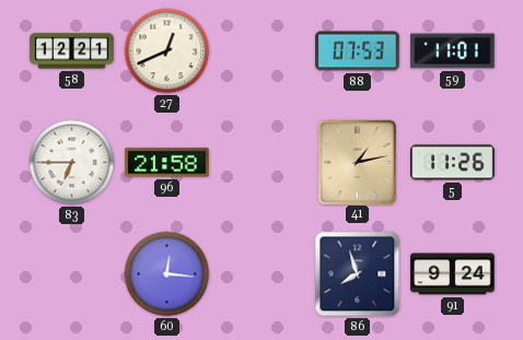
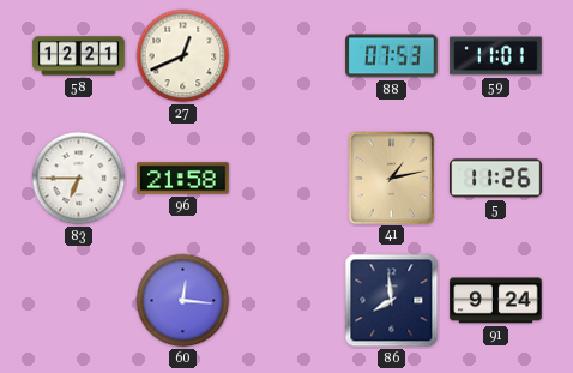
86: 7:57 -> 7:59 (392, 301)
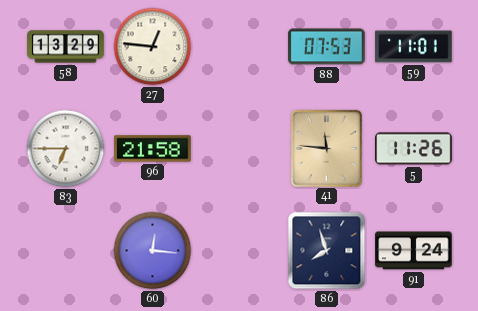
58: 12:21 -> 13:29 (66, 47)
27: 12:41 -> 12:46 (153, 47)
41: 1:13 -> 11:46 (326, 148)
86: 7:59 -> 7:57 (327, 251)
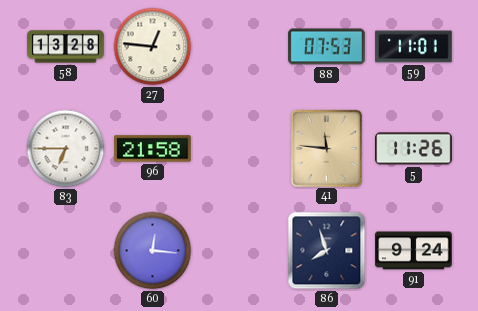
58: 13:29 -> 13:28 (66, 47)
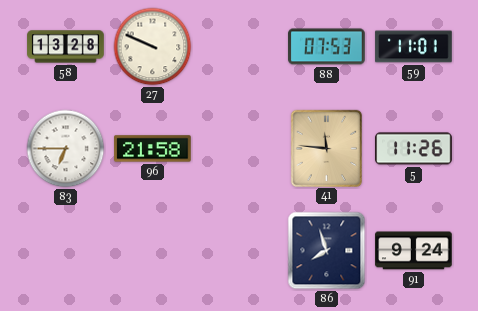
27: 12:46 -> 9:49 (153, 47)
60: 12:16 -> none (153, 251)
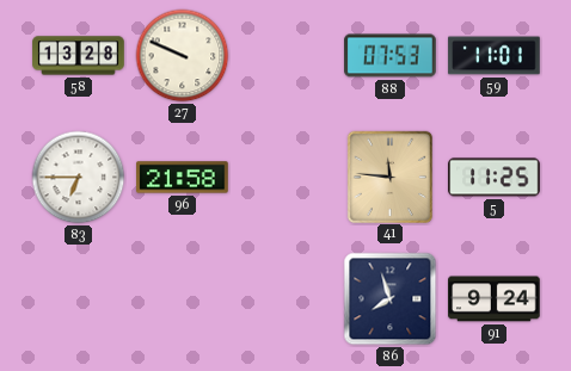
5: 11:26 -> 11:25 (495, 178)
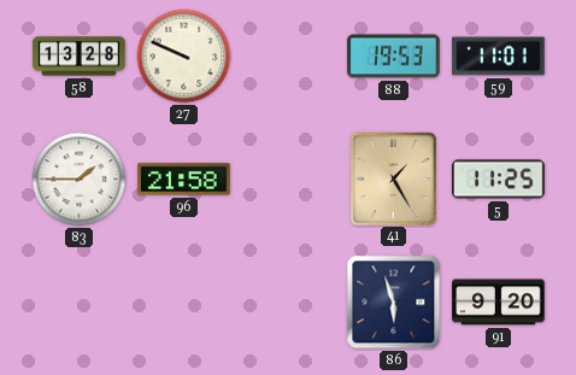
88: 07:53 -> 19:53 (394, 57)
83: 6:45 -> 1:45 (80, 180)
41: 11:46 -> 1:25 (393, 178)
86: 7:57 -> 5:57 (394, 303)
91: 9:24 -> 9:20 (499, 303)
